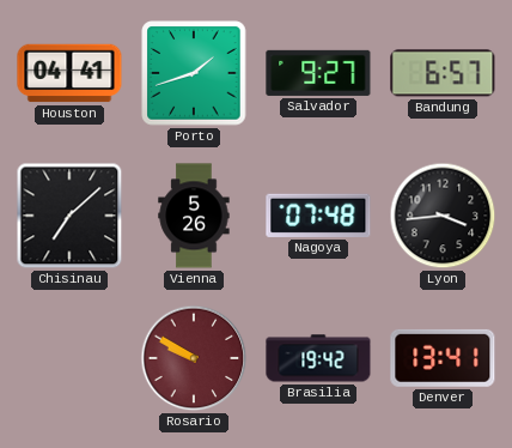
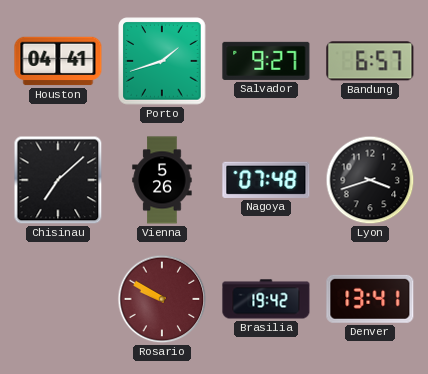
Lyon: 3:44 -> 3:42 (370, 180)
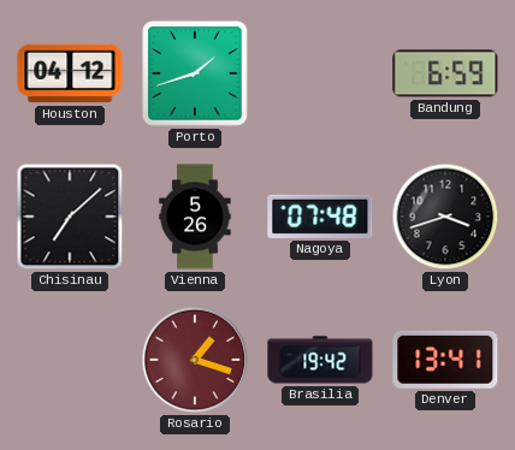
Houston: 04:41 -> 04:12 (70, 73)
Salvador: 9:27 -> none (266, 61)
Bandung: 6:57 -> 6:59 (445, 73)
Rosario: 9:50 -> 1:18 (195, 360)
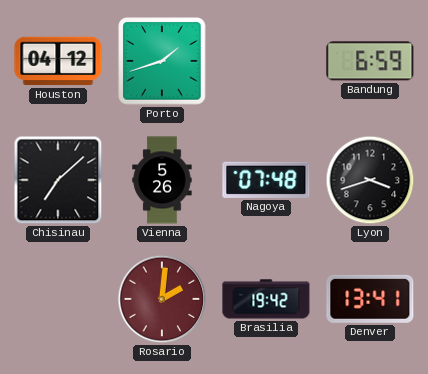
Rosario: 1:18 -> 2:01 (162, 299)
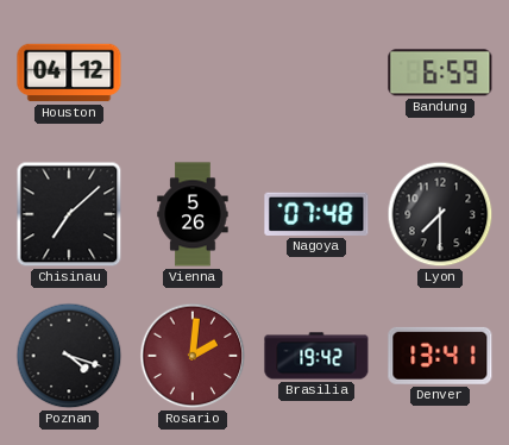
Porto: 1:42 -> none (162, 61)
Lyon: 3:42 -> 7:30 (440, 214)
Poznan: none -> 4:18 (69, 356)
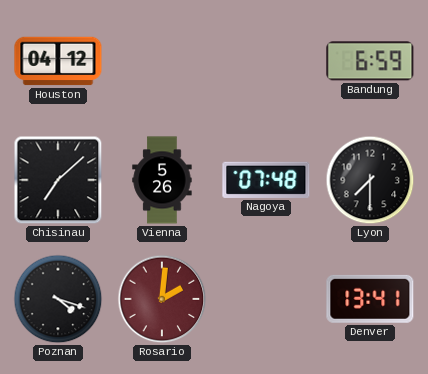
Brasilia: 19:42 -> none (316, 356)
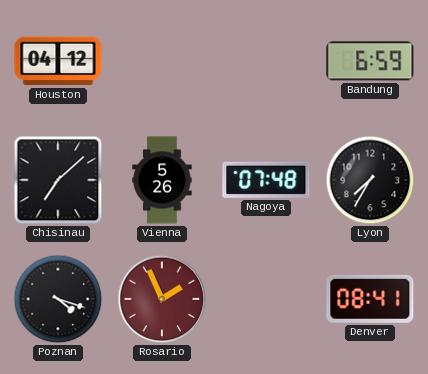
Lyon: 7:30 -> 7:35 (370, 180)
Rosario: 2:01 -> 1:56 (162, 299)
Denver: 13:41 -> 08:41 (370, 299)
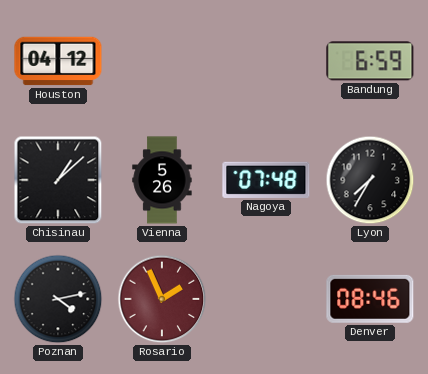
Chisinau: 7:08 -> 1:08 (58, 180)
Poznan: 4:18 -> 4:13 (58, 299)
Denver: 08:41 -> 08:46 (370, 299)
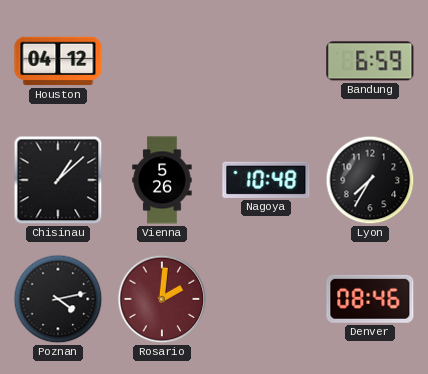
Nagoya: 07:48 -> 10:48 (266, 180)
Rosario: 1:56 -> 2:01 (162, 299)
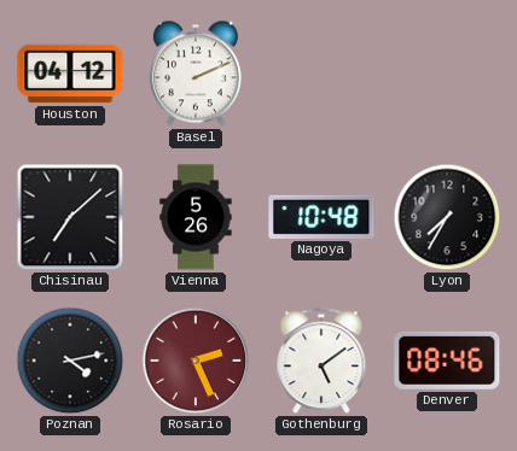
Basel: none -> 2:11 (196, 74)
Bandung: 6:59 -> none (370, 61)
Chisinau: 1:08 -> 7:08 (70, 217)
Rosario: 2:01 -> 2:26 (196, 361)
Gothenburg: none -> 5:09 (321, 362)
